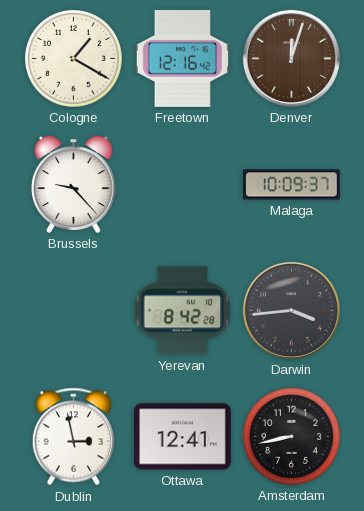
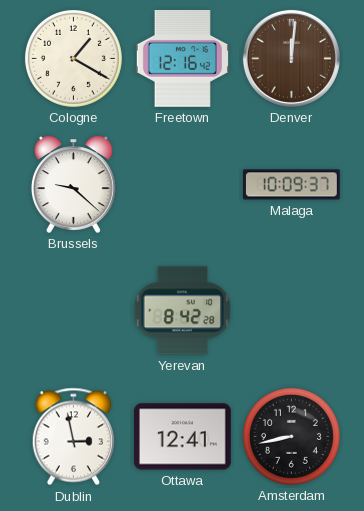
Denver: 12:03 -> 12:01 (291, 58)
Brussels: 9:23 -> 9:22 (73, 184)
Darwin: 3:44 -> none (291, 310)
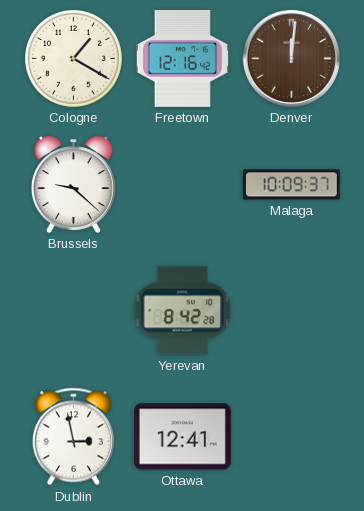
Amsterdam: 8:43 -> none (291, 436)
